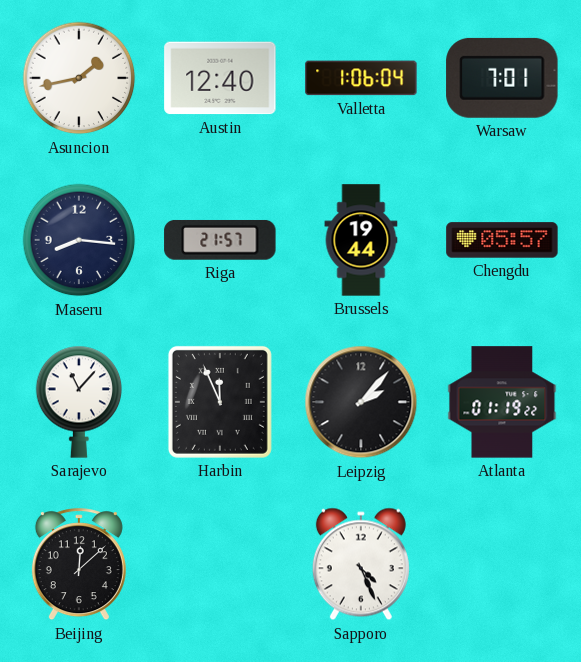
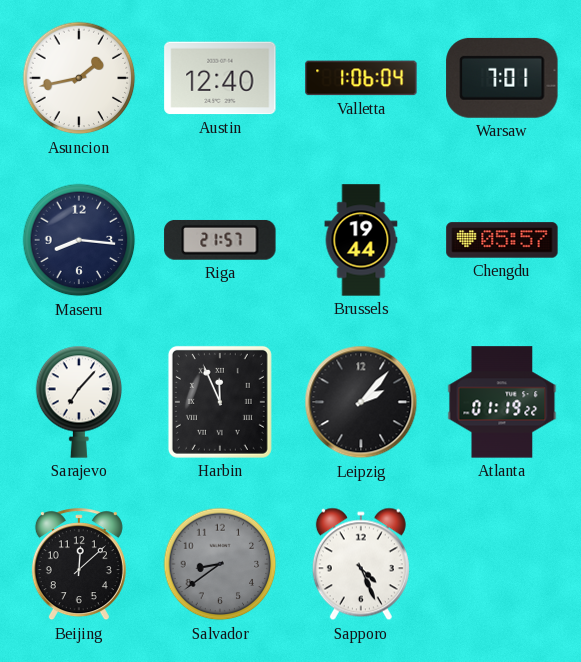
Sarajevo: 11:07 -> 7:07 (79, 402)
Salvador: none -> 8:39 (220, 564)
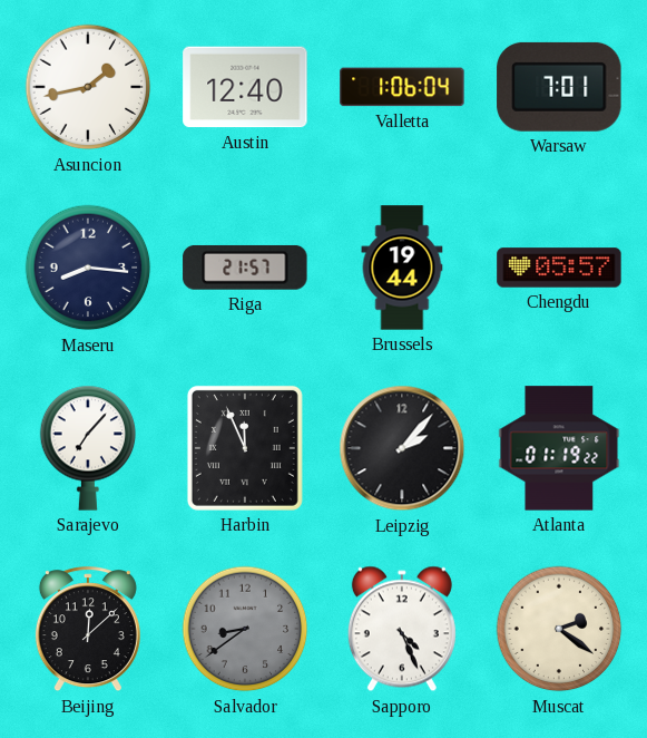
Muscat: none -> 2:21 (559, 629)
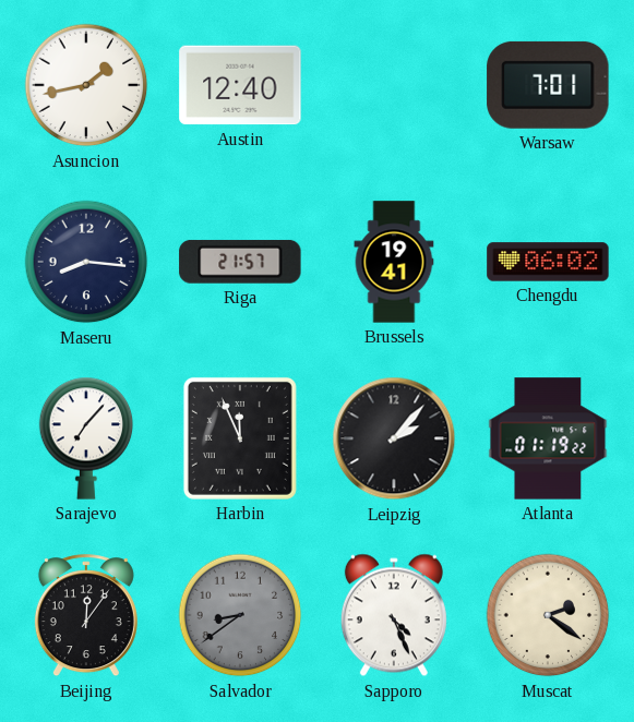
Valletta: 1:06 -> none (402, 87)
Brussels: 19:44 -> 19:41 (394, 262)
Chengdu: 05:57 -> 06:02 (548, 262)
Beijing: 12:08 -> 12:06 (86, 616)
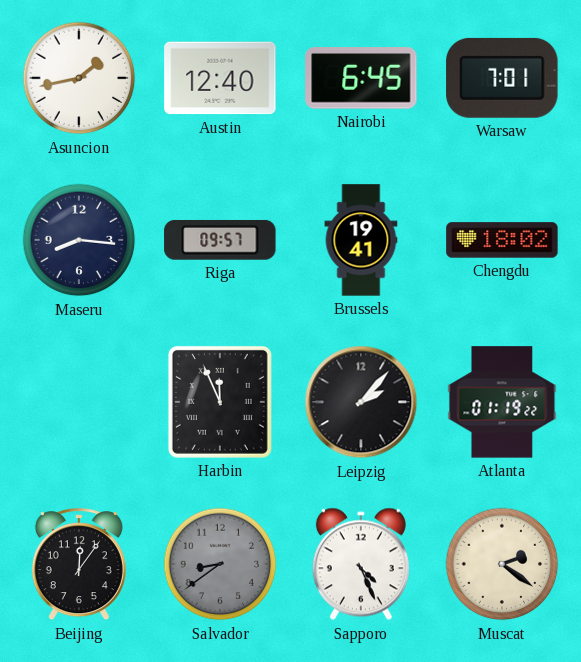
Nairobi: none -> 6:45 (361, 78)
Riga: 21:57 -> 09:57 (220, 240)
Chengdu: 06:02 -> 18:02 (502, 240)
Sarajevo: 7:07 -> none (86, 438)
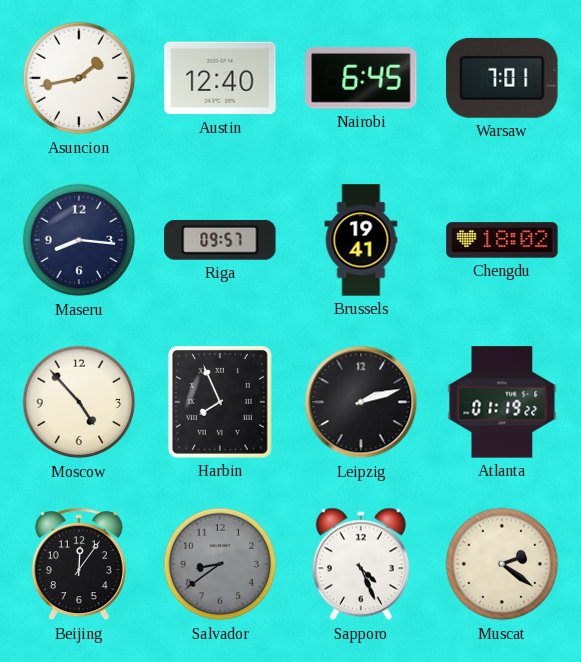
Moscow: none -> 4:53 (79, 402)
Harbin: 11:56 -> 7:56 (220, 402)
Leipzig: 2:07 -> 2:12 (361, 402)
